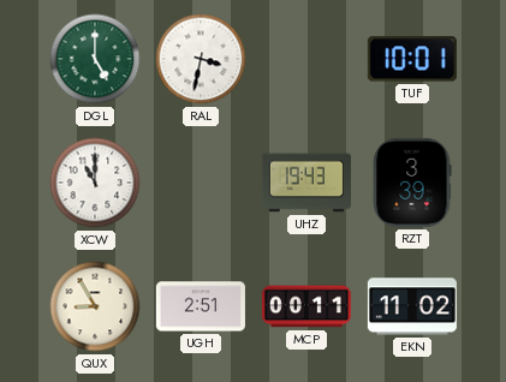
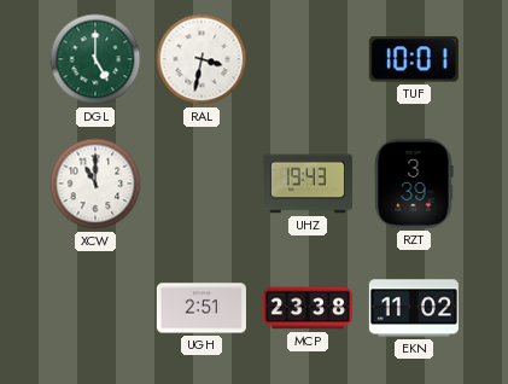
QUX: 8:55 -> none (95, 306)
MCP: 00:11 -> 23:38 (308, 308)
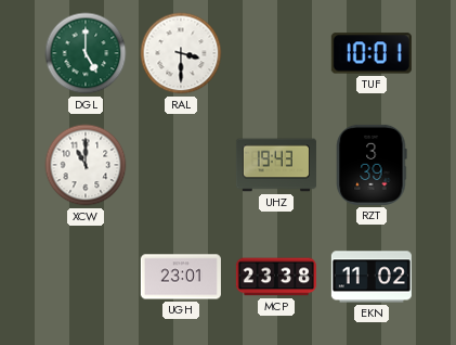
RAL: 3:32 -> 3:30 (181, 53)
UGH: 2:51 -> 23:01 (181, 277)
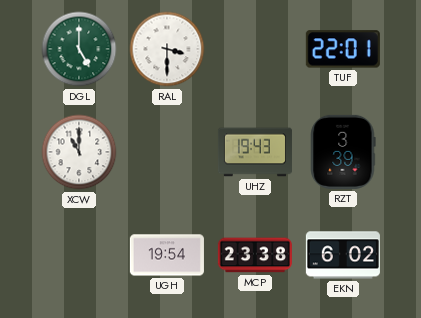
TUF: 10:01 -> 22:01 (343, 49)
UGH: 23:01 -> 19:54 (167, 255)
EKN: 11:02 -> 6:02 (343, 255)
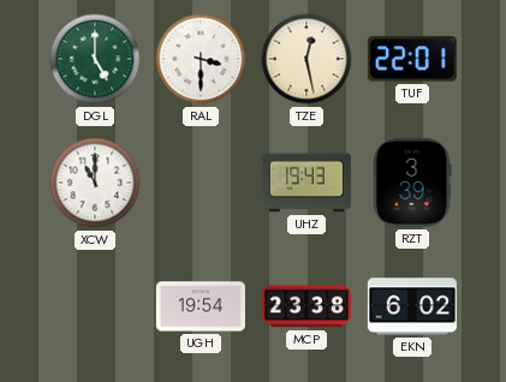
TZE: none -> 12:28 (306, 59)
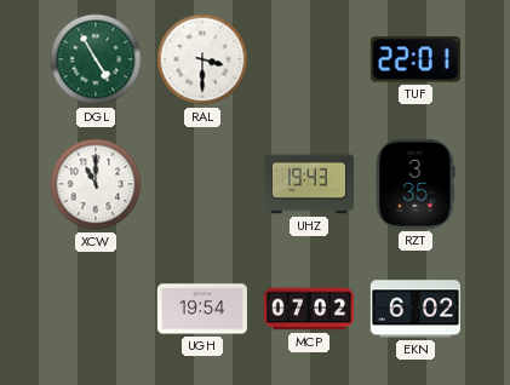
DGL: 5:00 -> 4:55 (96, 59)
TZE: 12:28 -> none (306, 59)
RZT: 3:39 -> 3:35 (416, 184)
MCP: 23:38 -> 07:02 (309, 309)
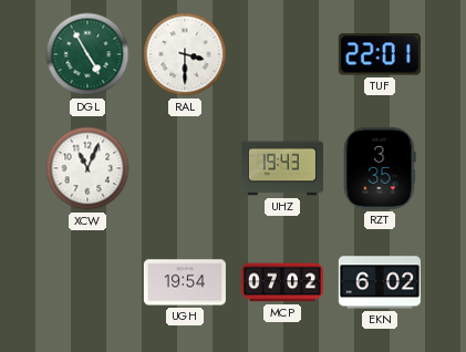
XCW: 11:00 -> 11:04 (87, 168)
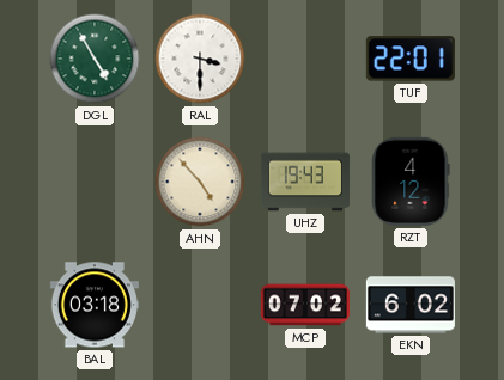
XCW: 11:04 -> none (87, 168)
AHN: none -> 4:53 (200, 182)
RZT: 3:35 -> 4:12 (411, 182)
BAL: none -> 03:18 (95, 305)
UGH: 19:54 -> none (185, 282)
